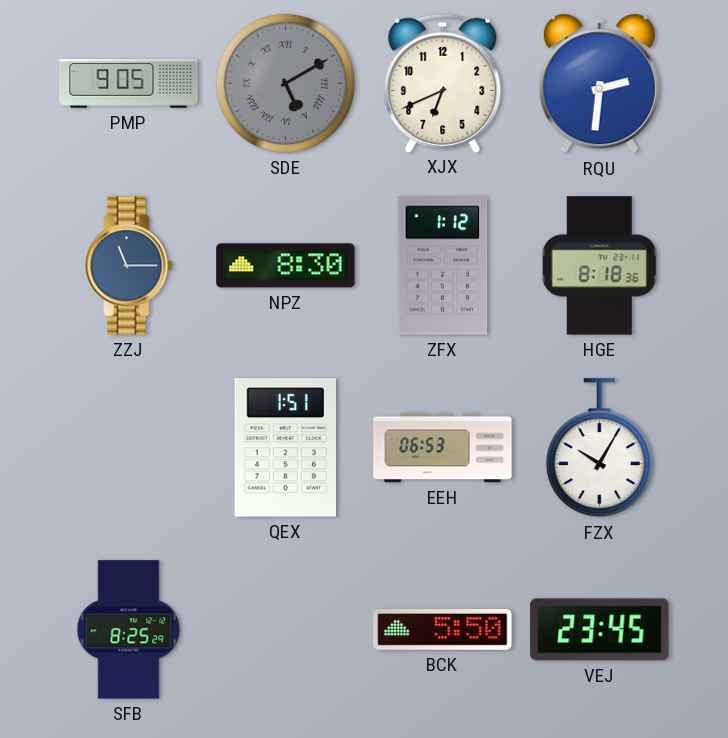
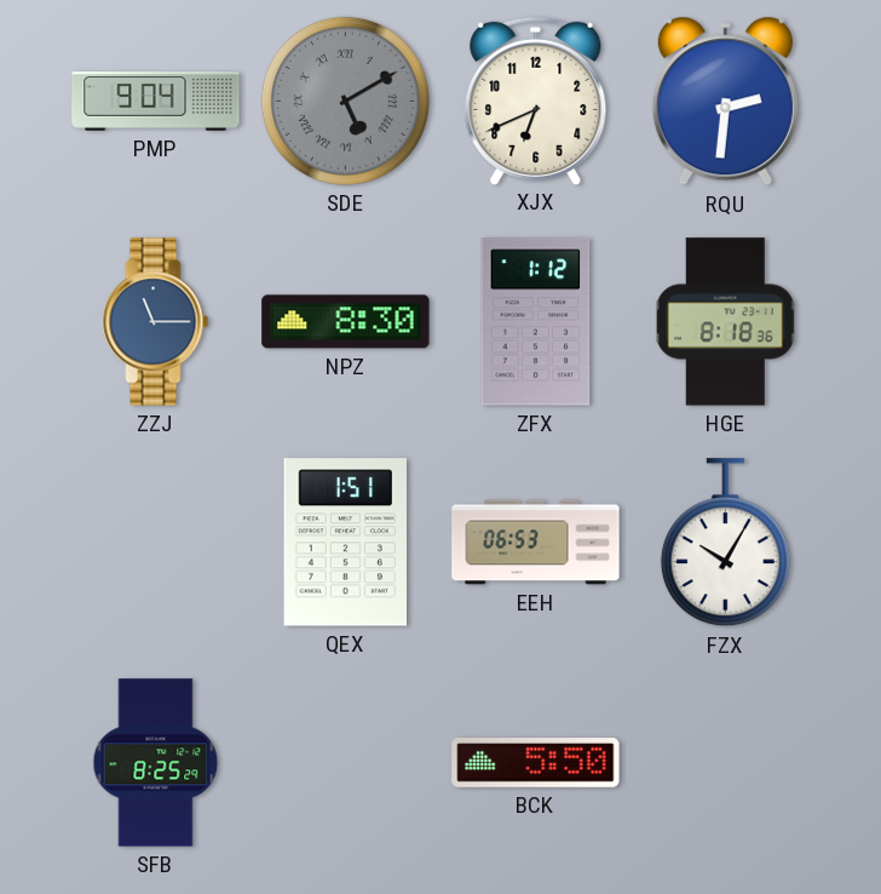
PMP: 9:05 -> 9:04 (156, 102)
VEJ: 23:45 -> none (600, 630)
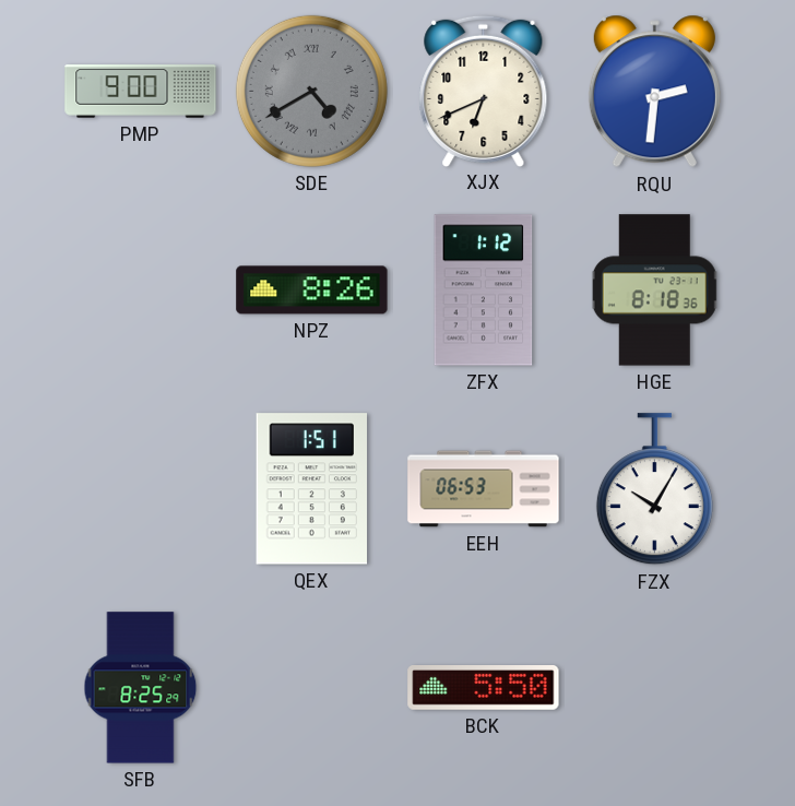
PMP: 9:04 -> 9:00 (141, 92)
SDE: 5:10 -> 4:40 (311, 91)
ZZJ: 11:15 -> none (156, 322)
NPZ: 8:30 -> 8:26 (312, 291)
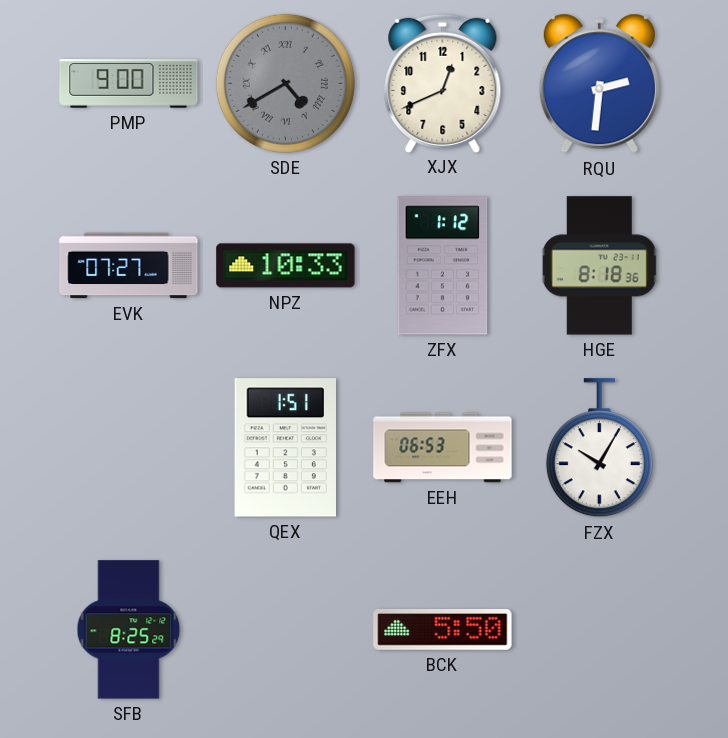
XJX: 6:41 -> 12:41 (443, 83)
EVK: none -> 07:27 (129, 266)
NPZ: 8:26 -> 10:33 (286, 266)
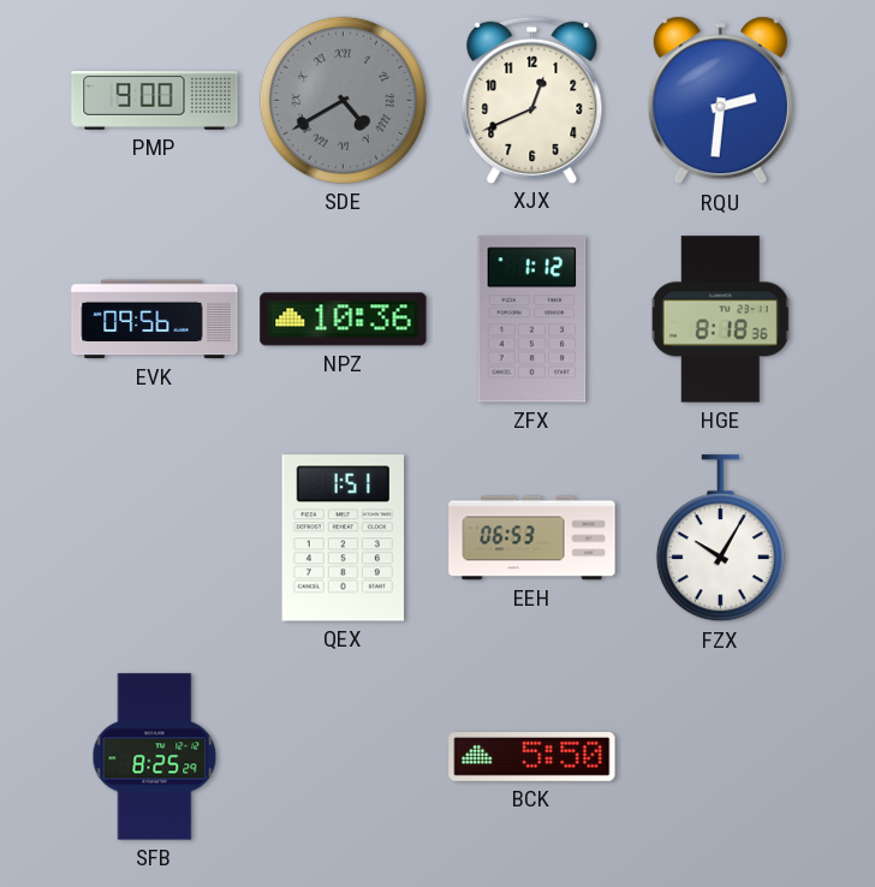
EVK: 07:27 -> 09:56 (155, 320)
NPZ: 10:33 -> 10:36 (344, 320)
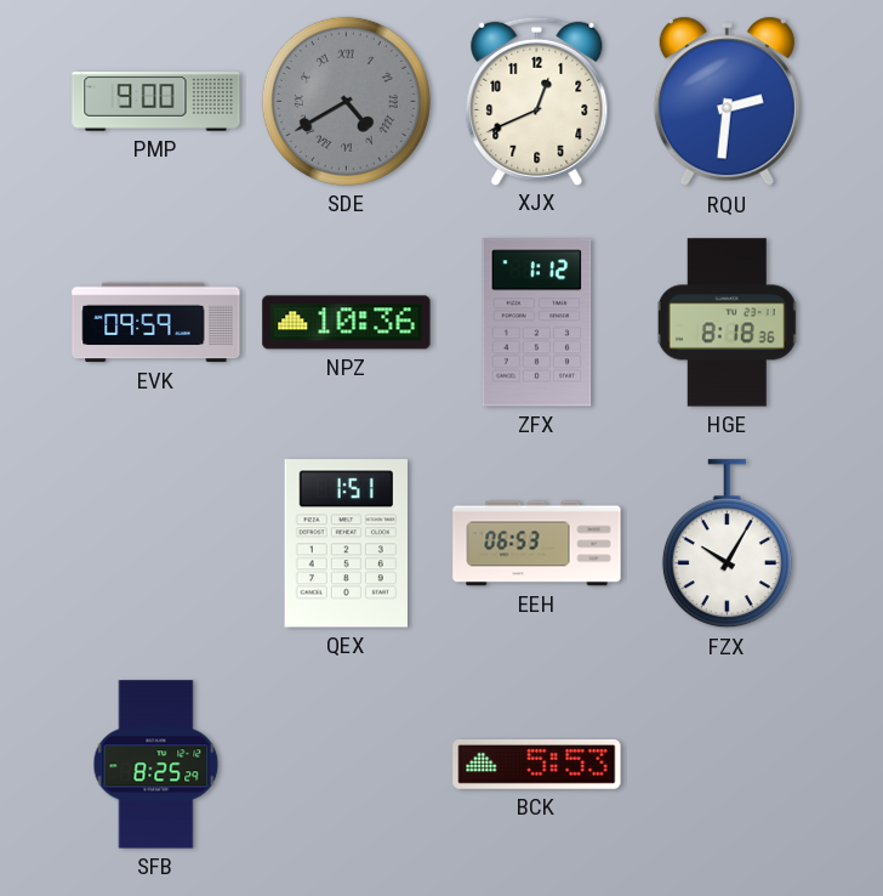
EVK: 09:56 -> 09:59 (156, 323)
BCK: 5:50 -> 5:53 (537, 765)
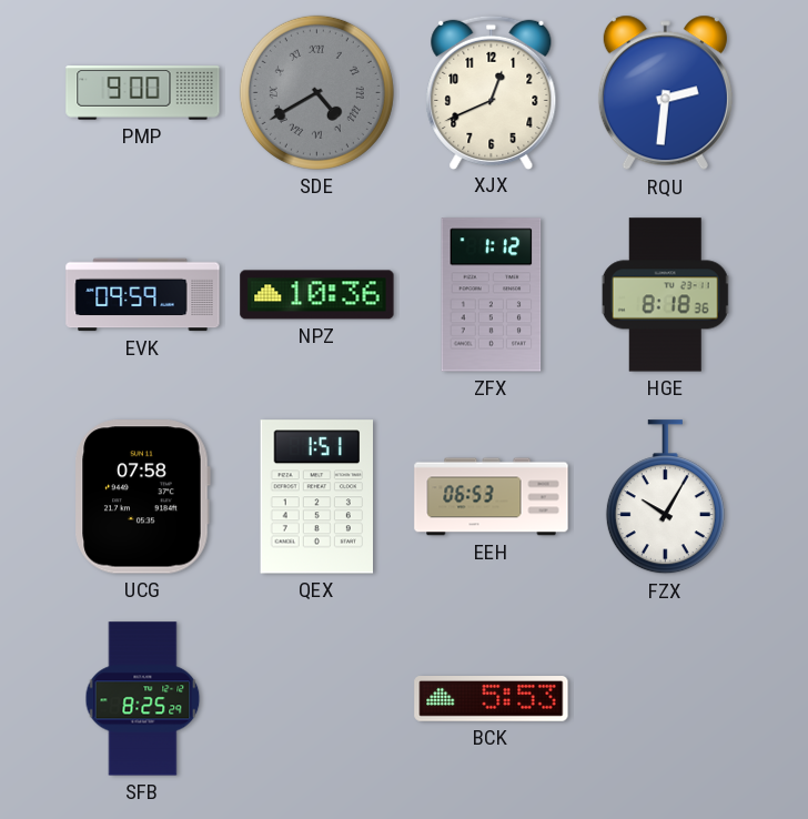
UCG: none -> 07:58 (142, 497)
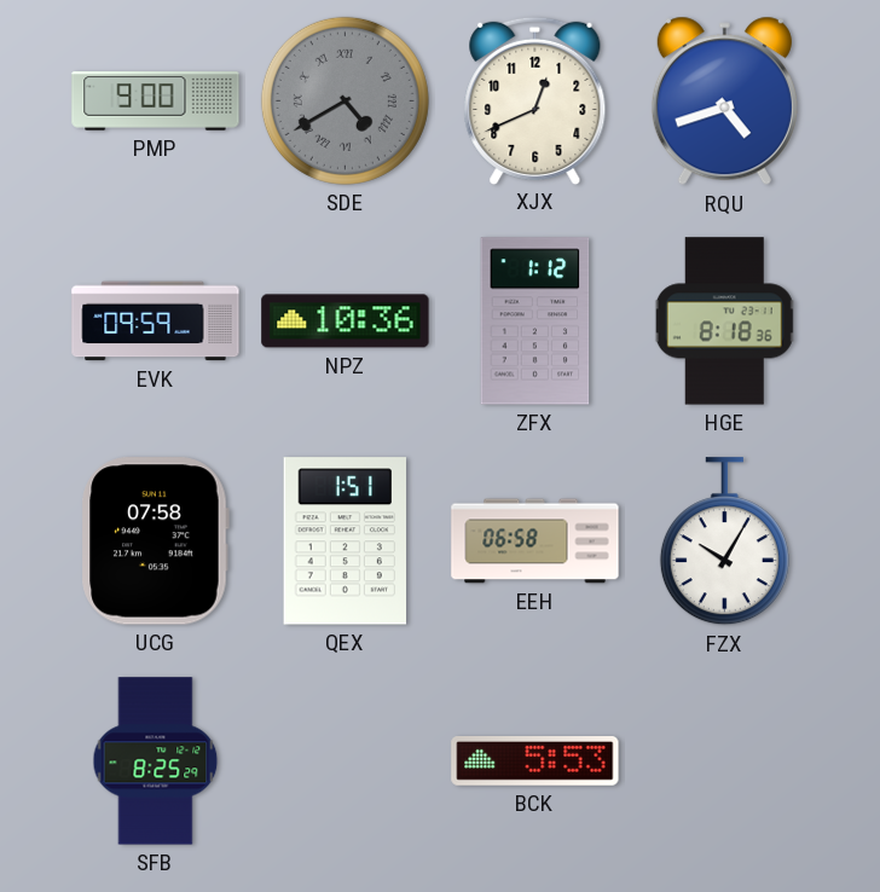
RQU: 2:31 -> 4:42 (724, 102)
EEH: 06:53 -> 06:58 (535, 541)
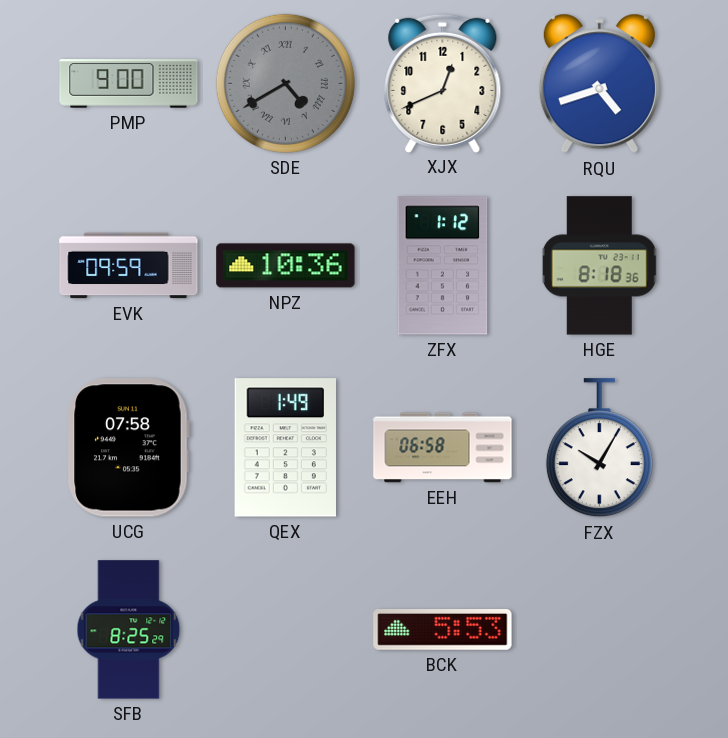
QEX: 1:51 -> 1:49 (285, 448)
